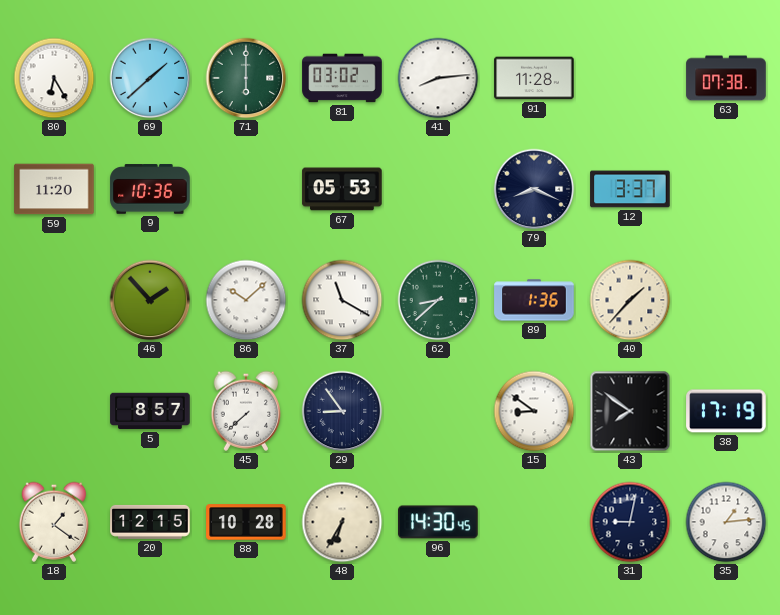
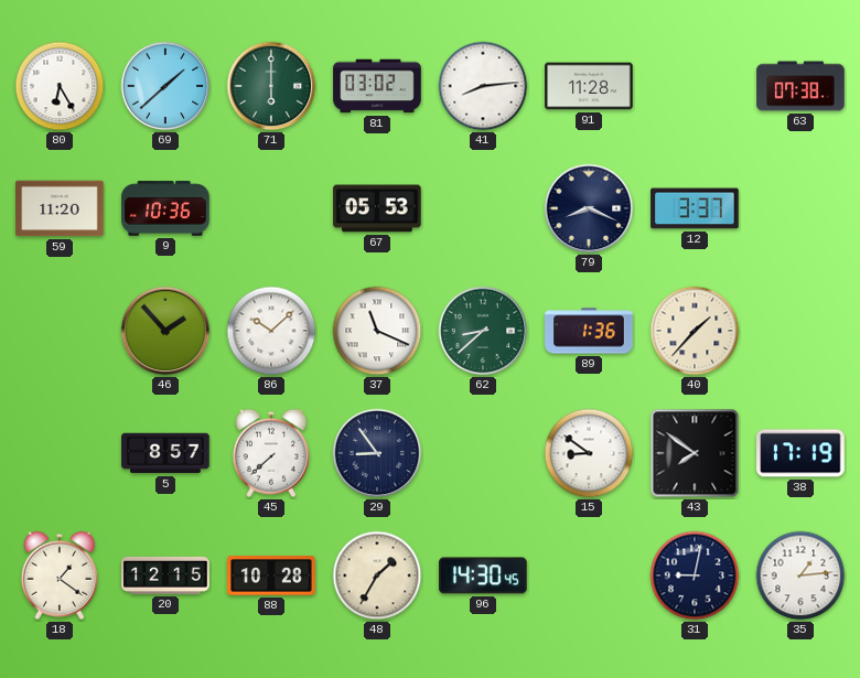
37: 11:20 -> 11:19 (377, 331)
48: 6:35 -> 1:35 (377, 575)
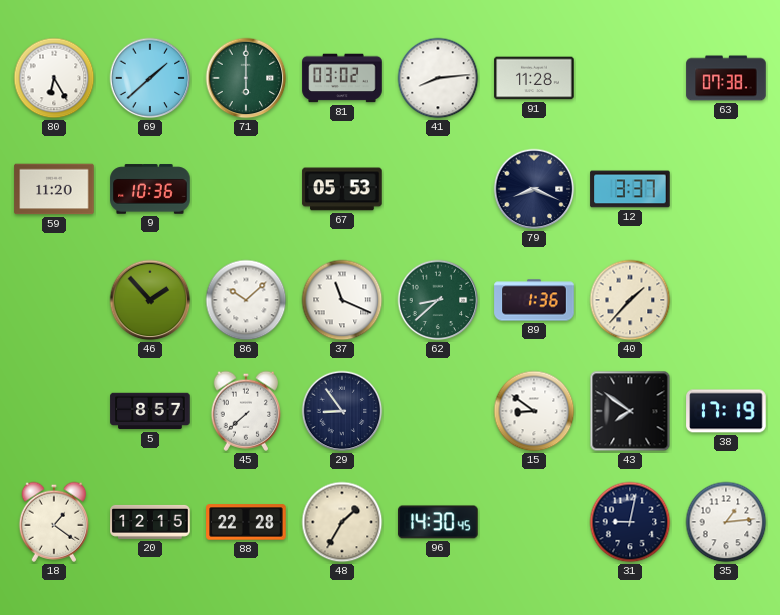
88: 10:28 -> 22:28 (246, 522)
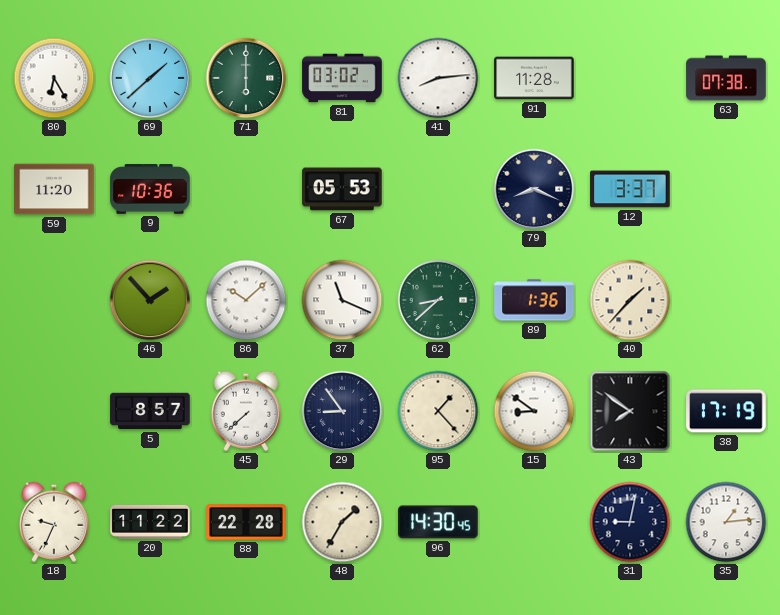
95: none -> 1:23 (438, 411)
18: 1:21 -> 9:34 (54, 522)
20: 12:15 -> 11:22 (150, 522)
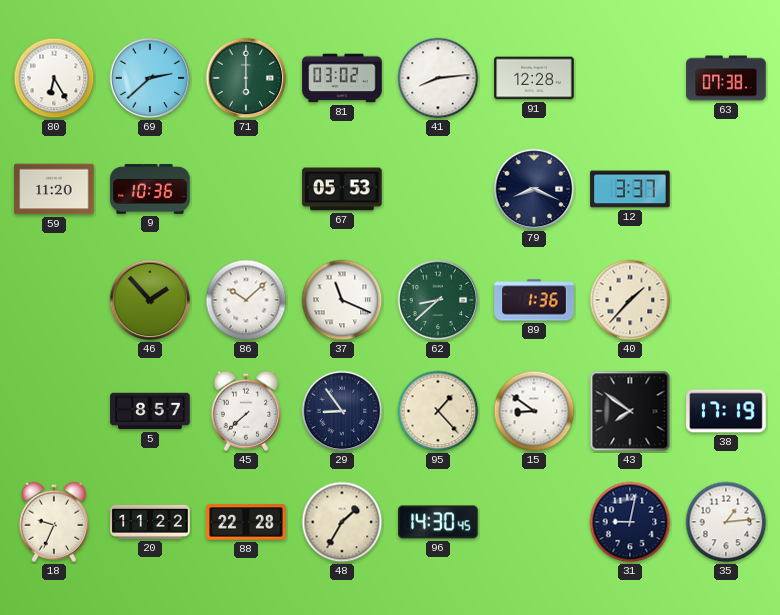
69: 1:38 -> 2:38 (150, 78)
91: 11:28 -> 12:28 (534, 78)
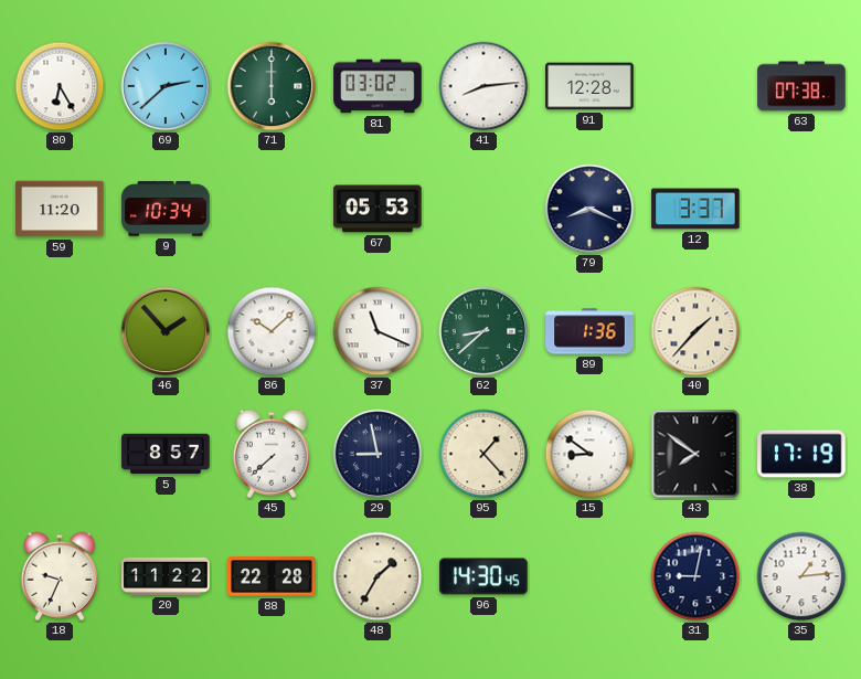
9: 10:36 -> 10:34 (166, 209)
29: 8:54 -> 8:58 (378, 454)
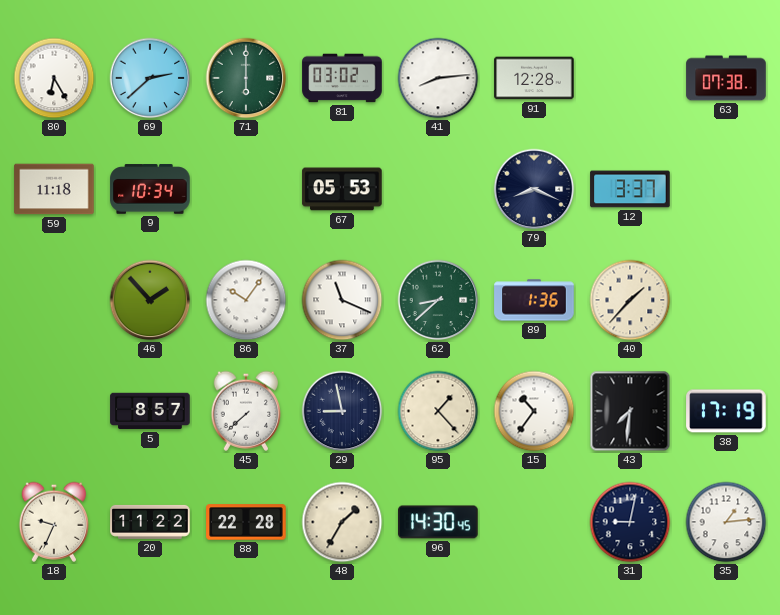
59: 11:20 -> 11:18 (54, 189)
86: 10:08 -> 10:06 (246, 300)
15: 8:51 -> 10:36 (534, 411)
43: 7:51 -> 7:31 (630, 411)
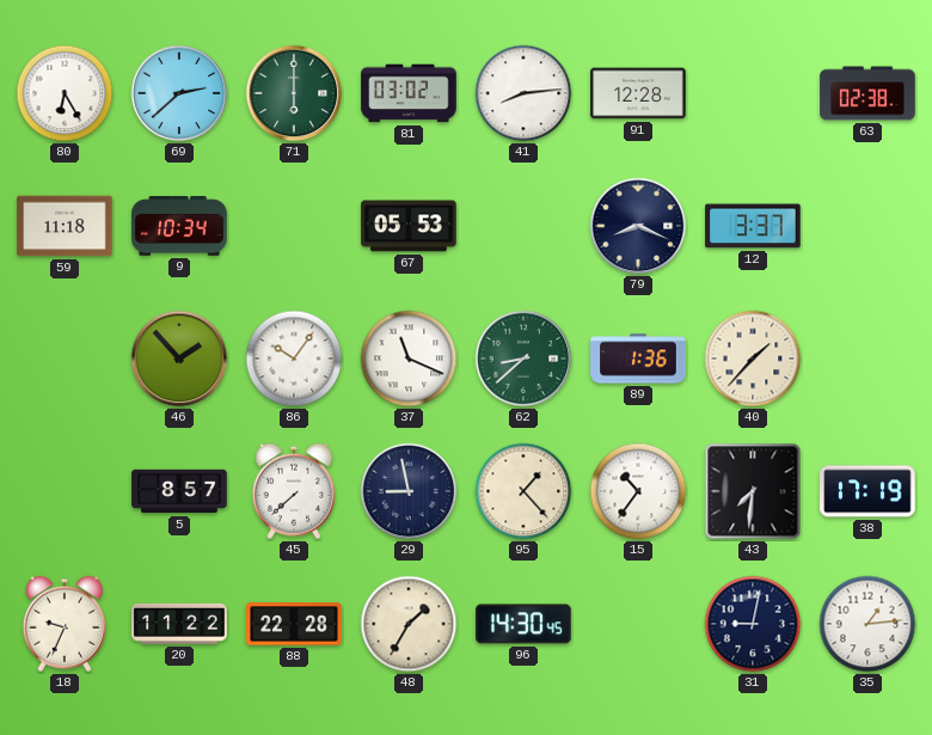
63: 07:38 -> 02:38 (867, 93)
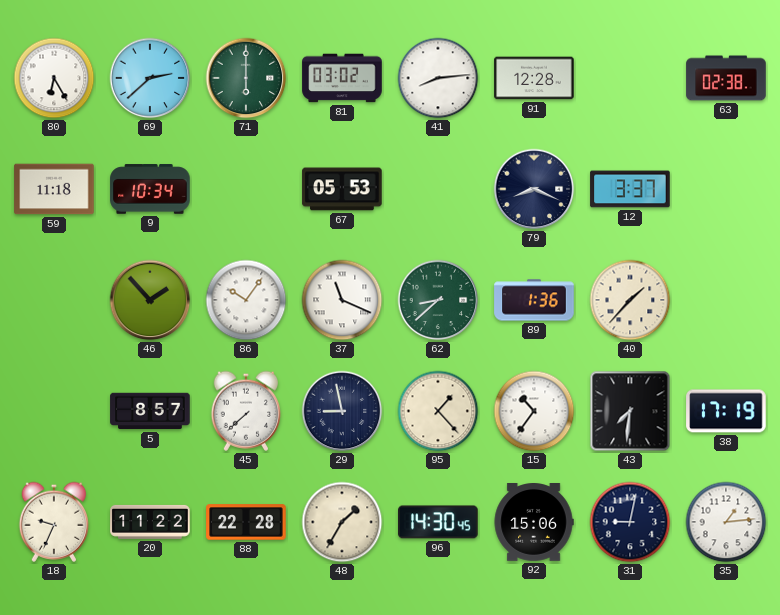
92: none -> 15:06 (534, 523)
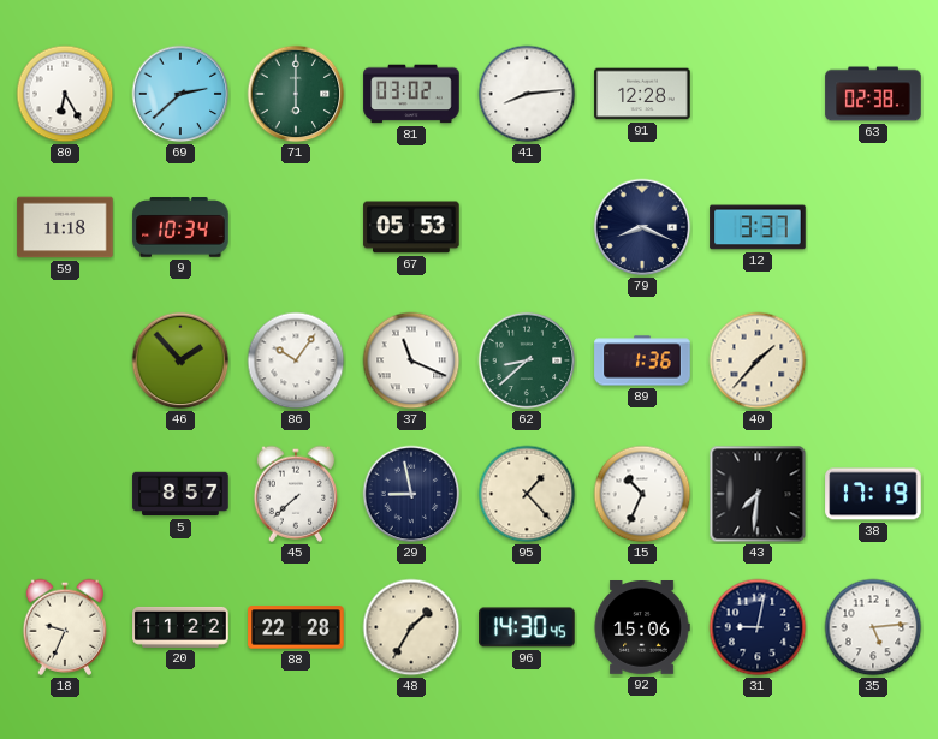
15: 10:36 -> 10:34 (642, 494)
35: 1:14 -> 5:14 (873, 627)
